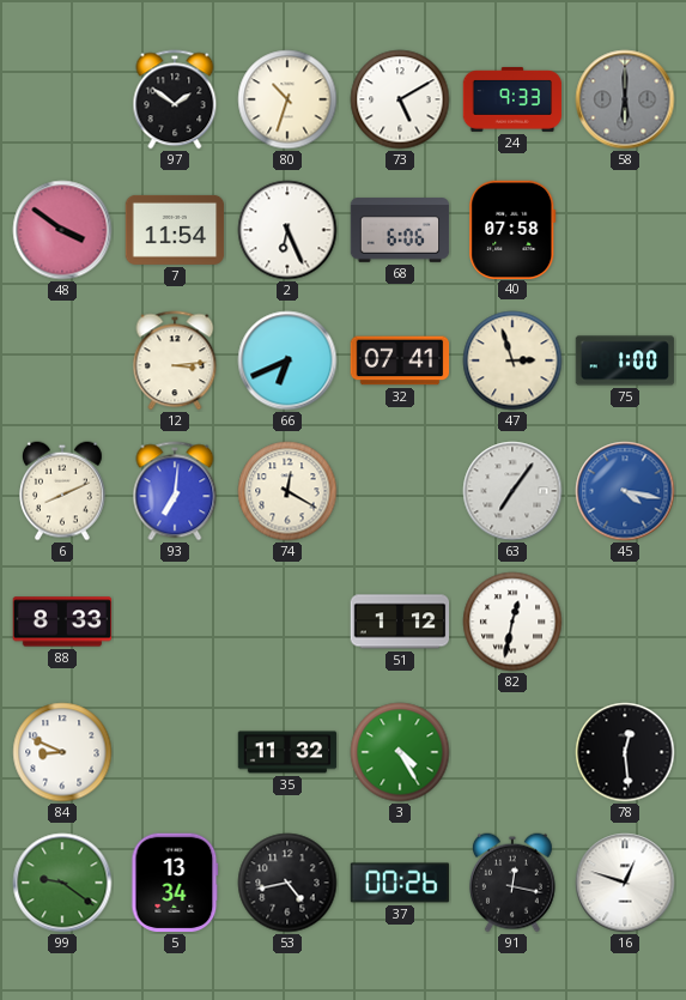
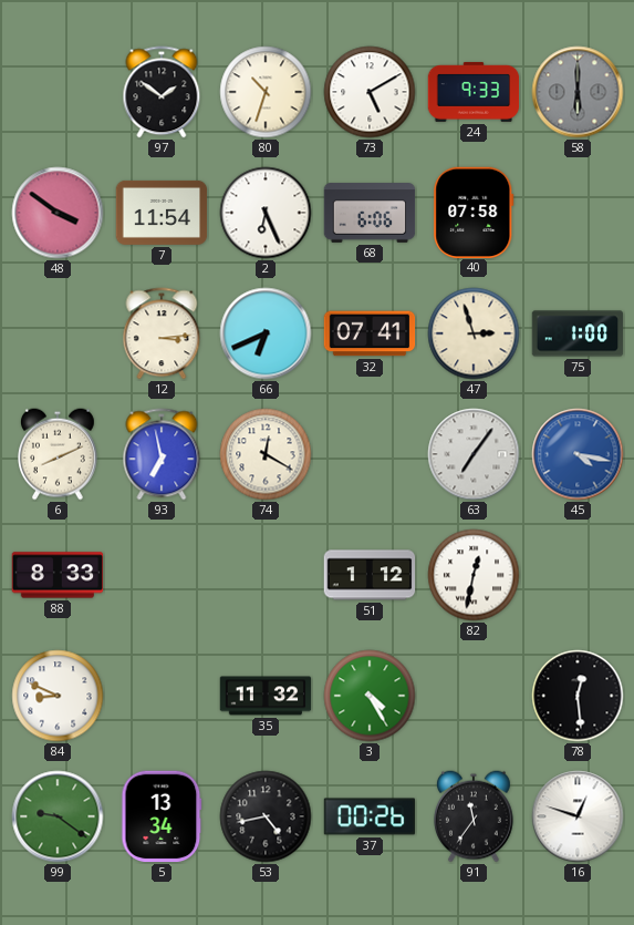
93: 7:01 -> 6:58 (162, 454)
91: 12:17 -> 11:36 (475, 816)
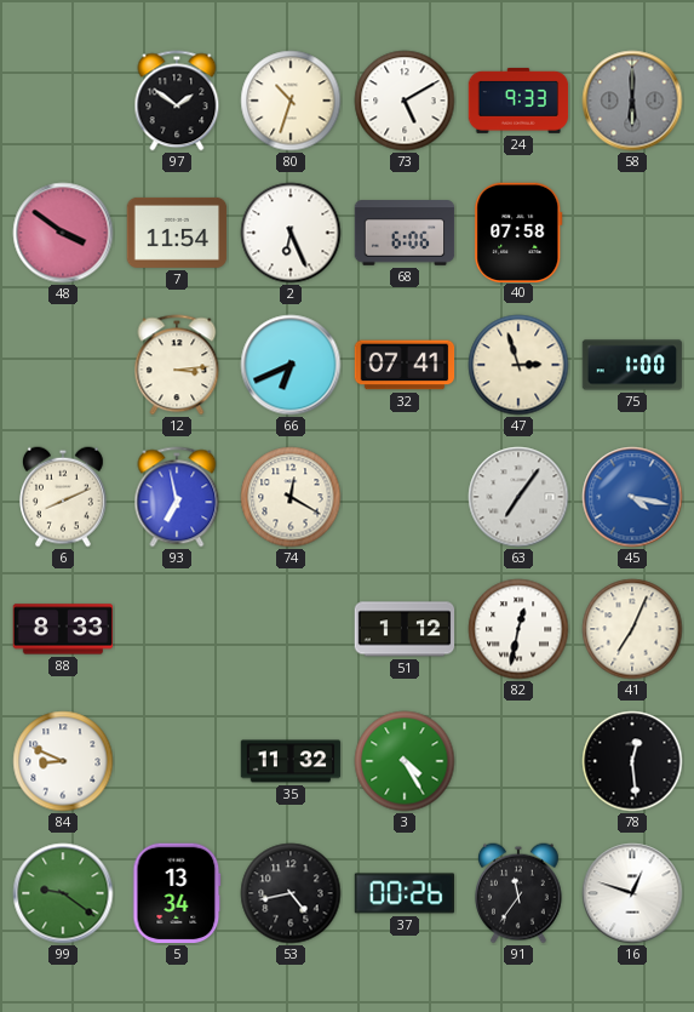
41: none -> 7:04 (632, 629)
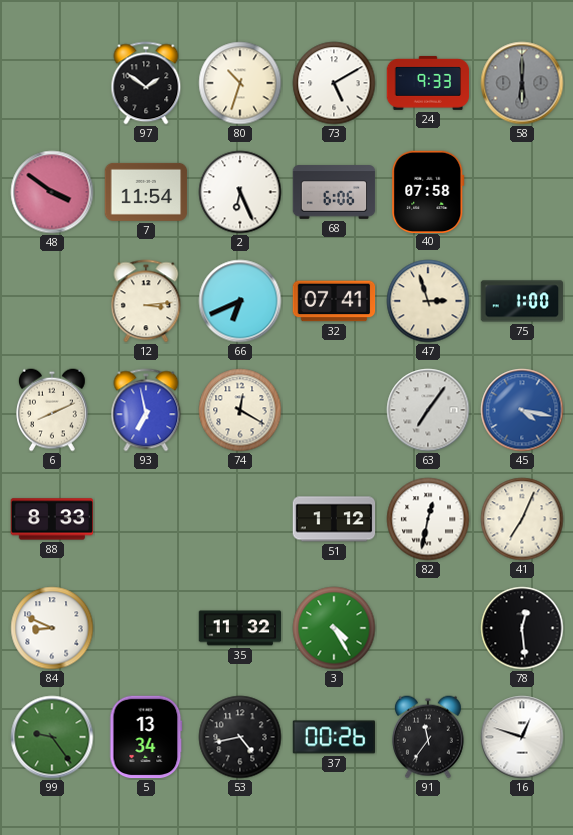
99: 9:21 -> 9:24 (52, 737)
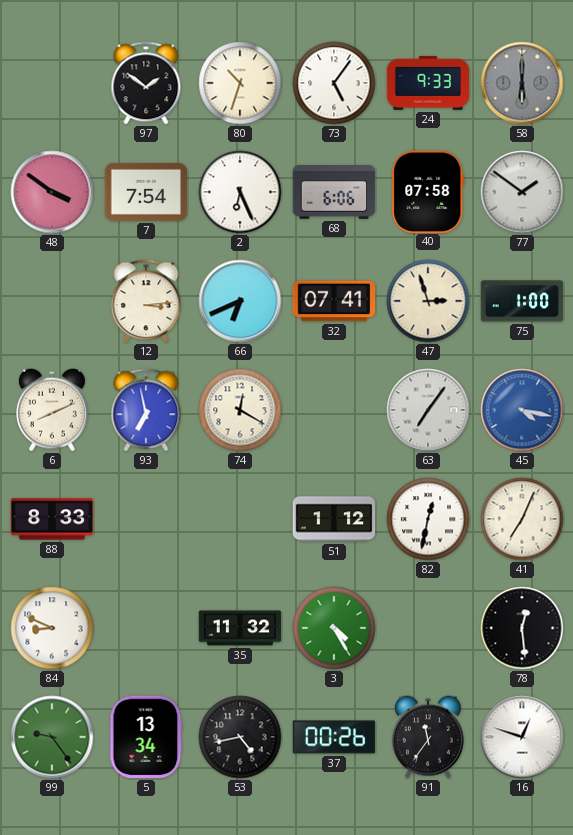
73: 5:10 -> 5:06 (334, 83)
7: 11:54 -> 7:54 (146, 192)
77: none -> 1:51 (522, 192)
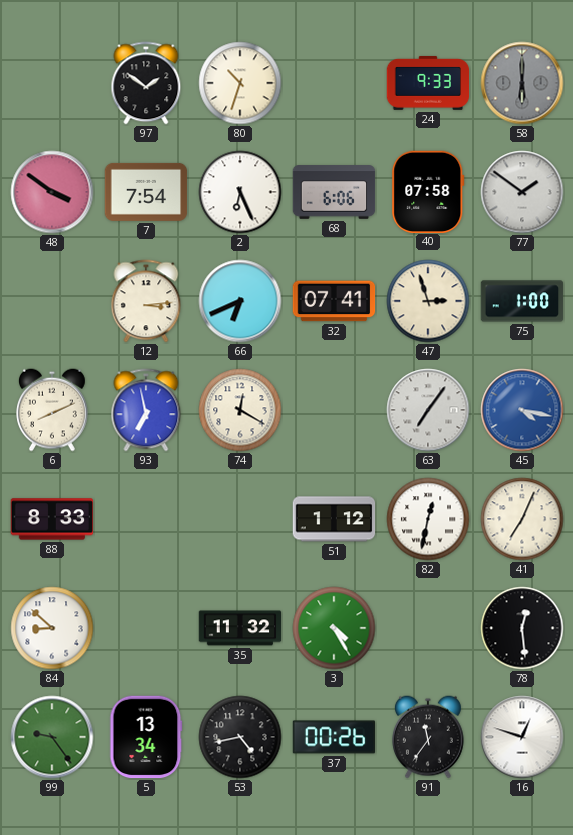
73: 5:06 -> none (334, 83)
84: 8:49 -> 8:52 (52, 628)
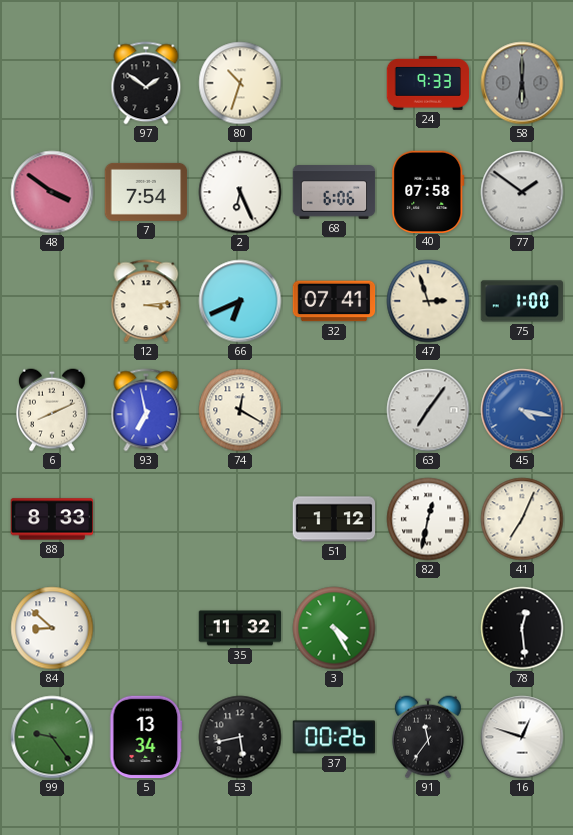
53: 4:43 -> 5:43 (240, 737)
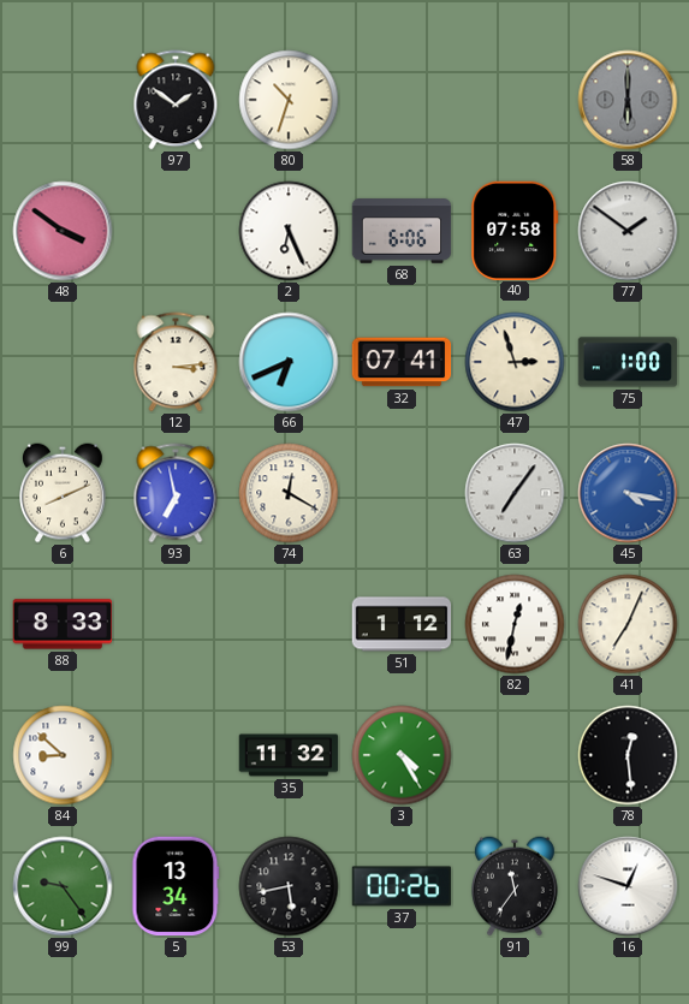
24: 9:33 -> none (428, 83)
7: 7:54 -> none (146, 192)
